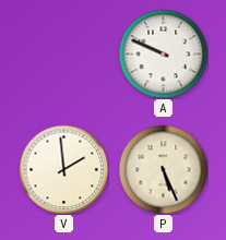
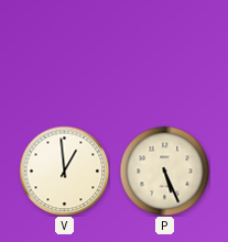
A: 9:49 -> none (163, 53)
V: 1:59 -> 12:59 (64, 170)
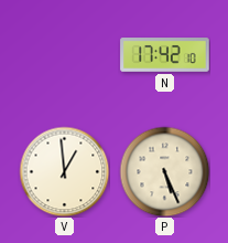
N: none -> 17:42 (165, 55)
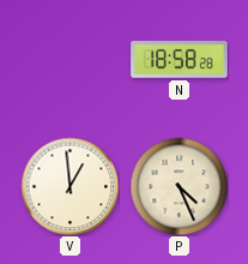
N: 17:42 -> 18:58 (180, 60)
P: 5:26 -> 4:26 (179, 186)
